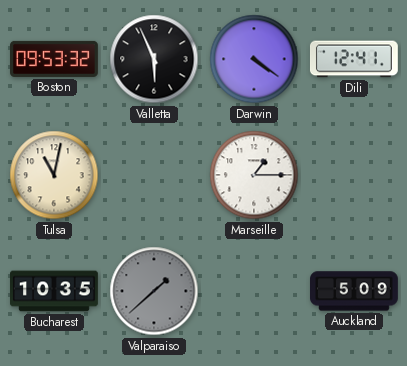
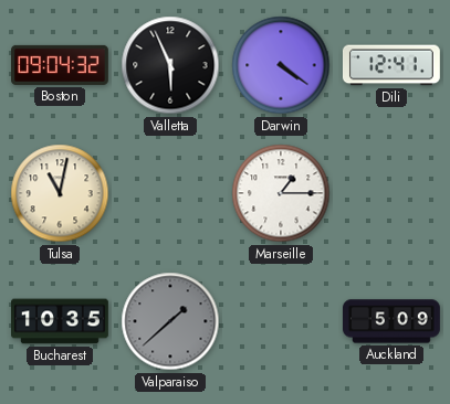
Boston: 09:53 -> 09:04 (61, 65)
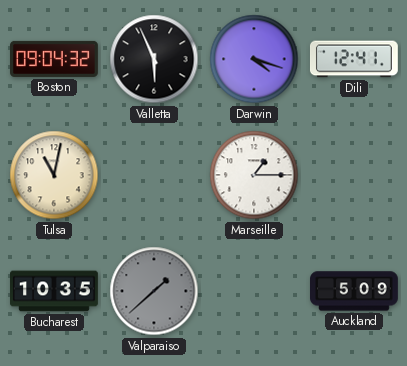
Darwin: 4:21 -> 4:18 (254, 59)
